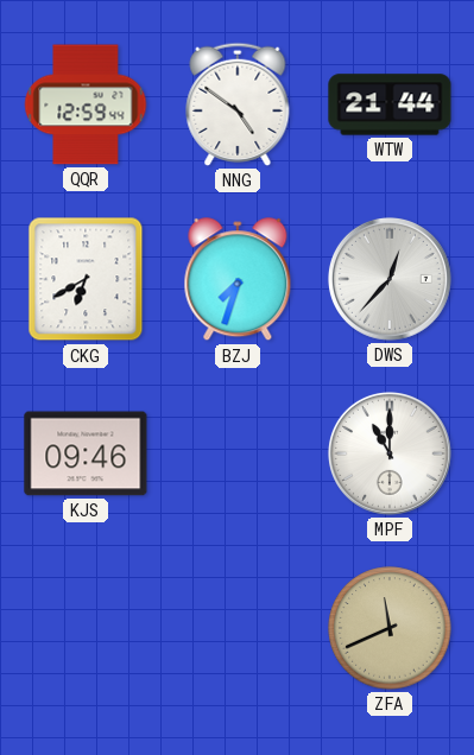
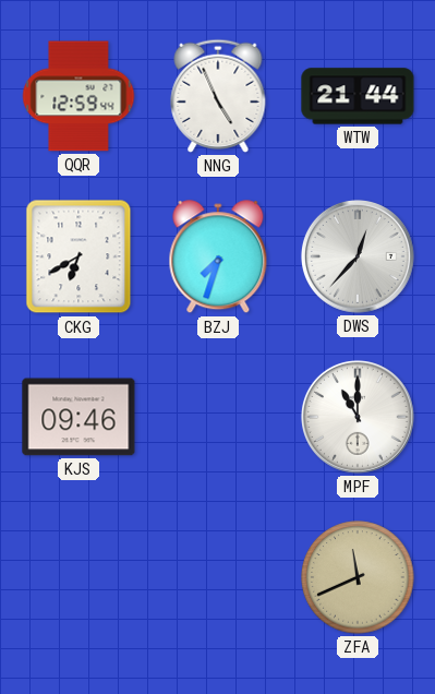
NNG: 4:51 -> 4:56 (218, 96)
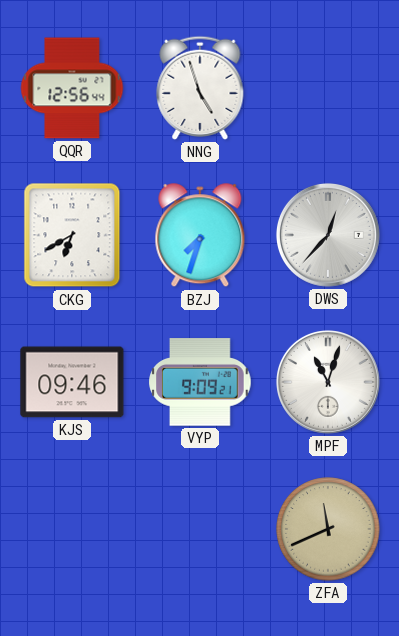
QQR: 12:59 -> 12:56 (72, 88)
NNG: 4:56 -> 4:57 (200, 88)
WTW: 21:44 -> none (358, 96)
VYP: none -> 9:09 (200, 382)
MPF: 11:00 -> 11:03 (328, 382)
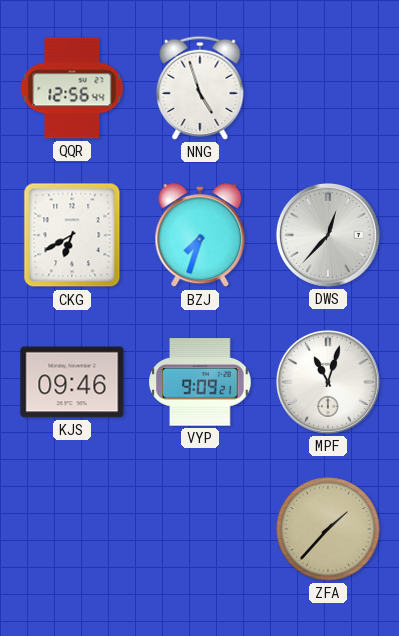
ZFA: 11:41 -> 1:37 (328, 529)
